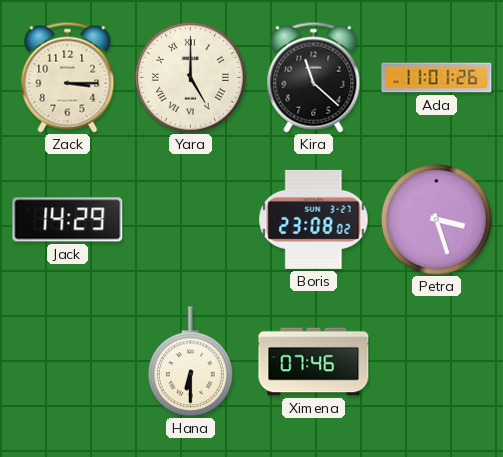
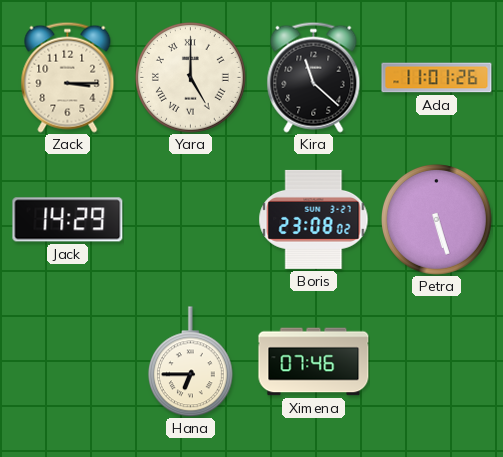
Petra: 3:27 -> 5:27 (437, 220)
Hana: 6:30 -> 6:45 (190, 362)
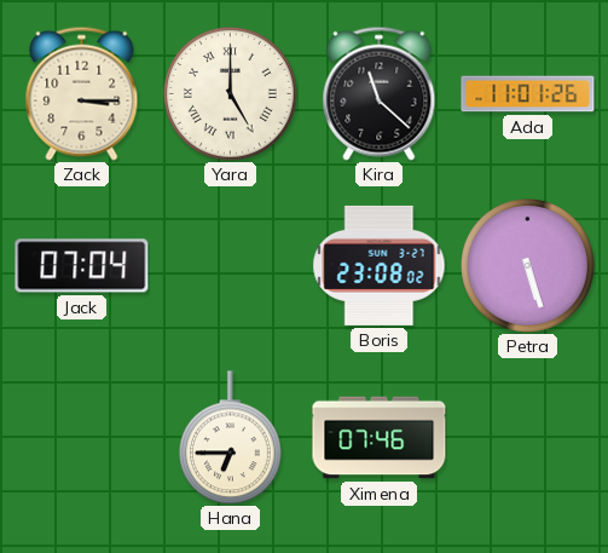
Jack: 14:29 -> 07:04 (82, 266)
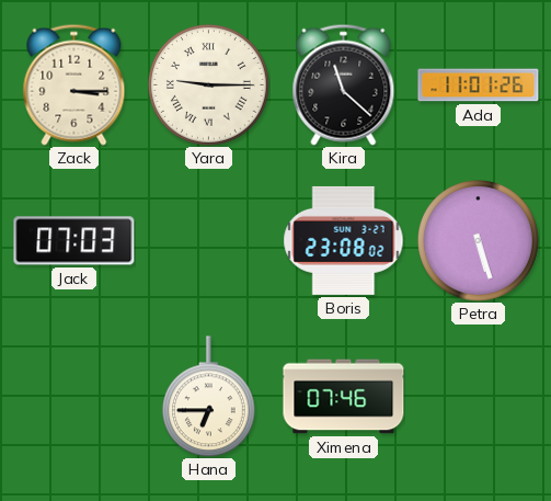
Yara: 5:00 -> 9:15 (209, 86)
Jack: 07:04 -> 07:03 (74, 241)
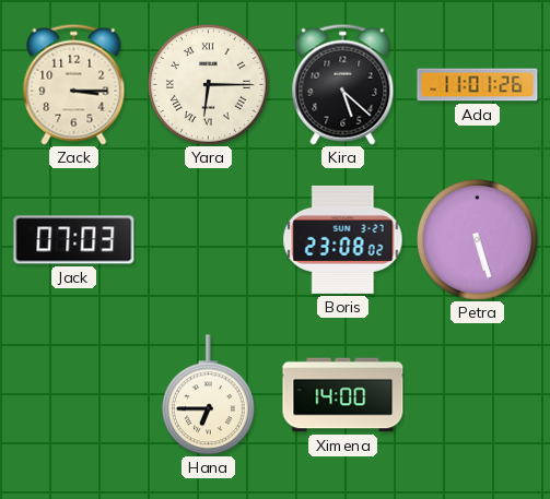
Yara: 9:15 -> 6:15 (209, 85)
Kira: 11:22 -> 5:22 (343, 84)
Ximena: 07:46 -> 14:00 (343, 395)
